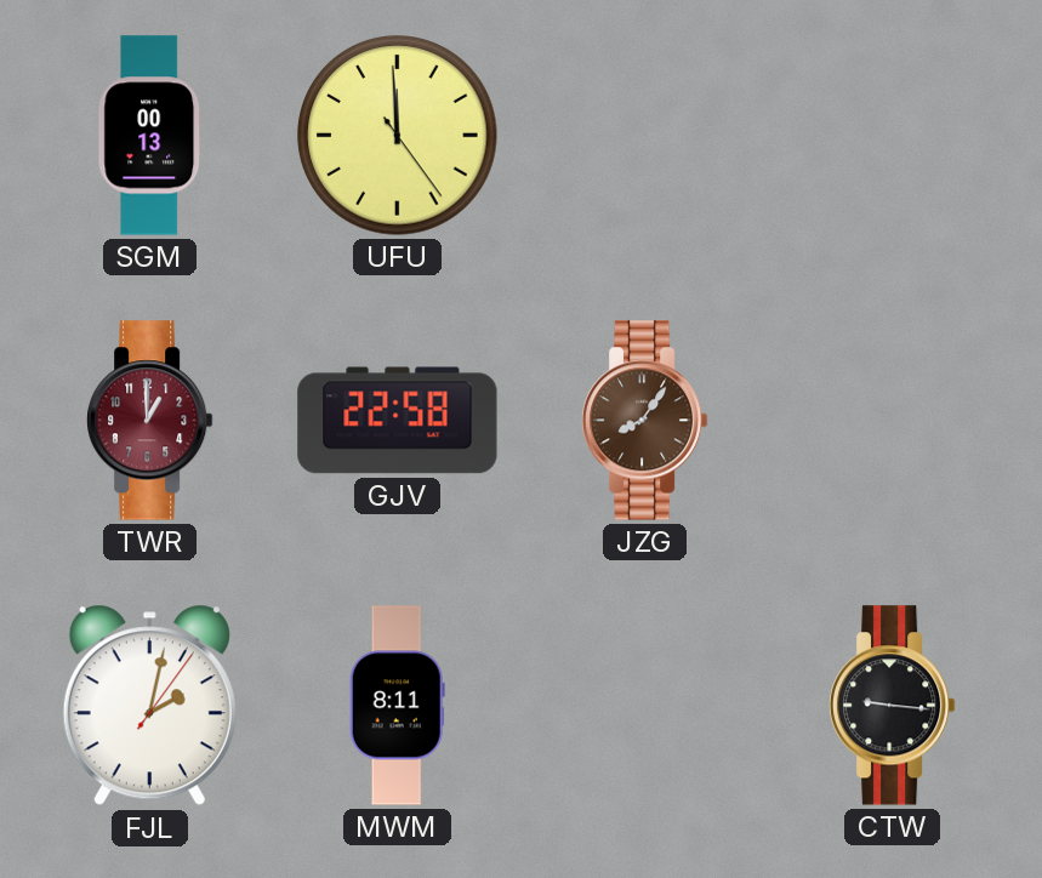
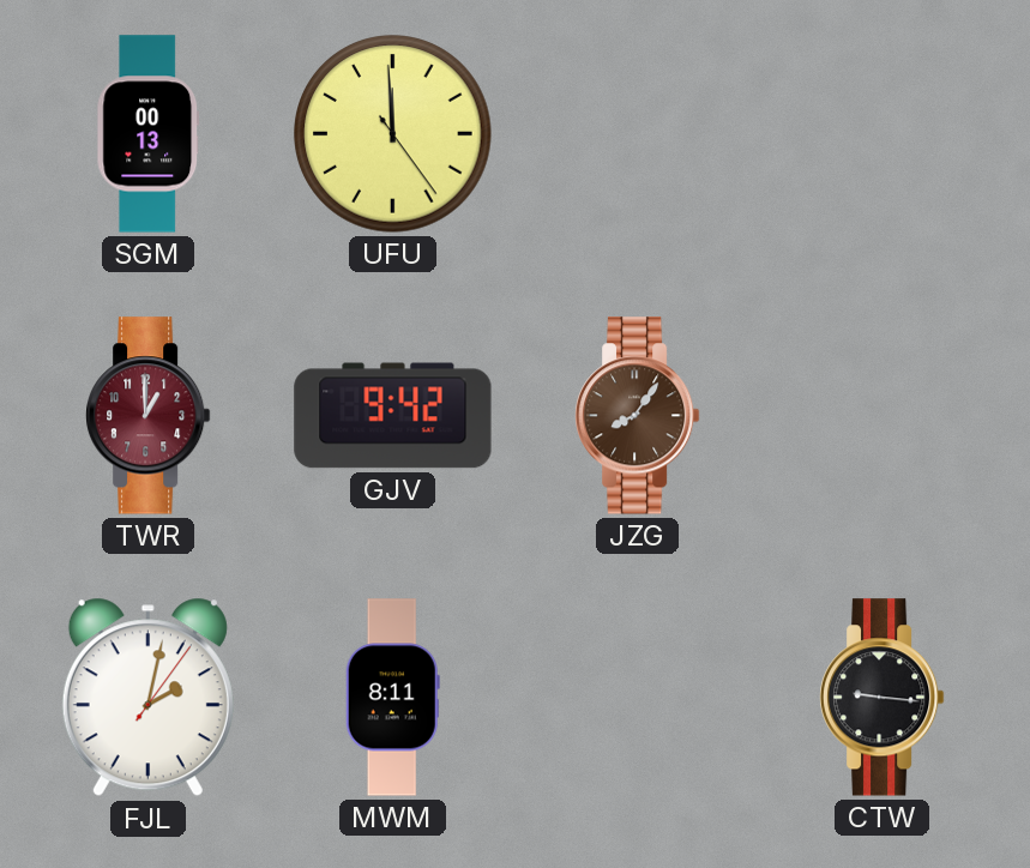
GJV: 22:58 -> 9:42 (393, 416)
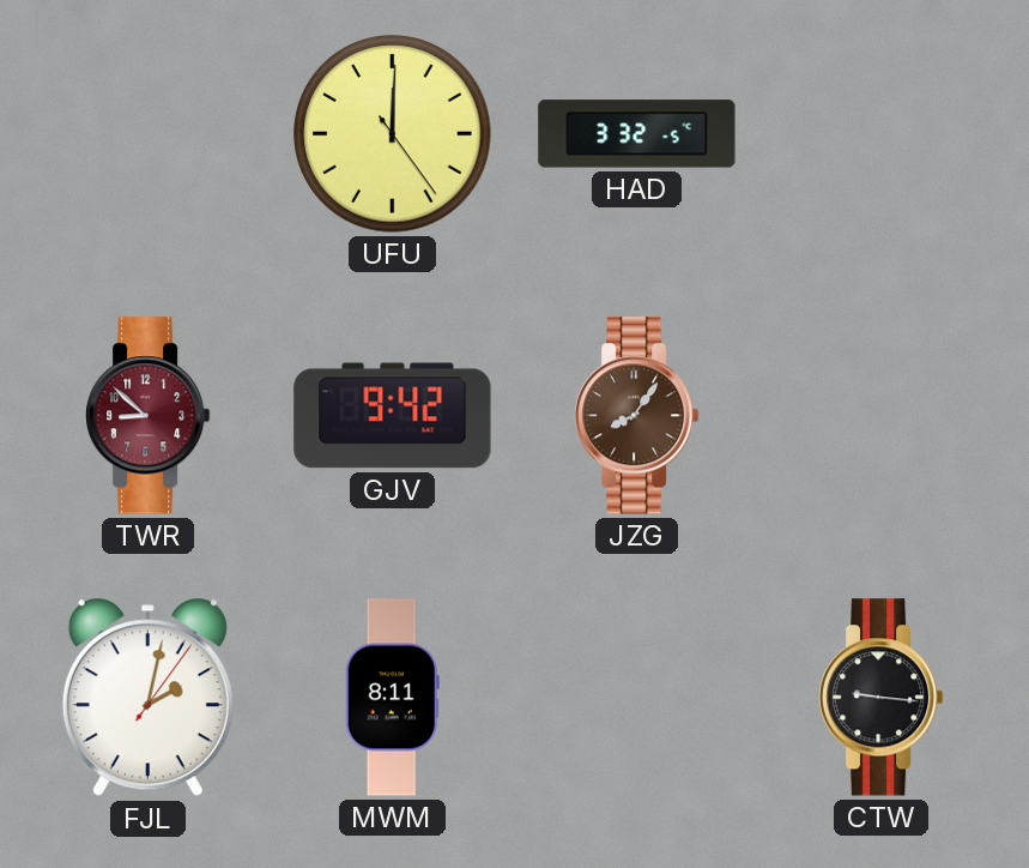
SGM: 00:13 -> none (149, 134)
UFU: 11:59 -> 12:00 (393, 134)
HAD: none -> 3:32 (637, 134)
TWR: 1:00 -> 8:52 (149, 416)
